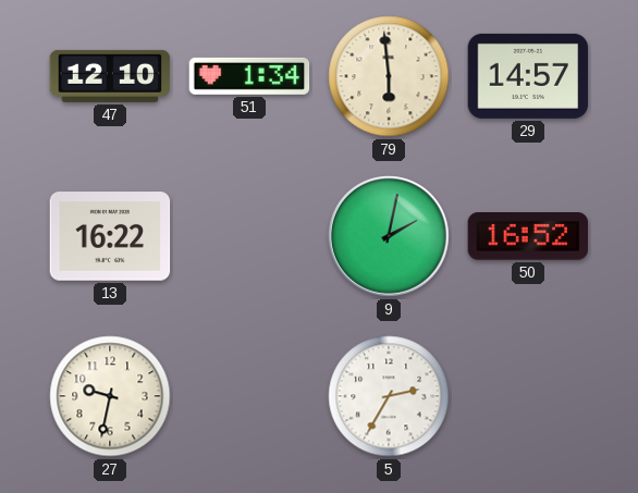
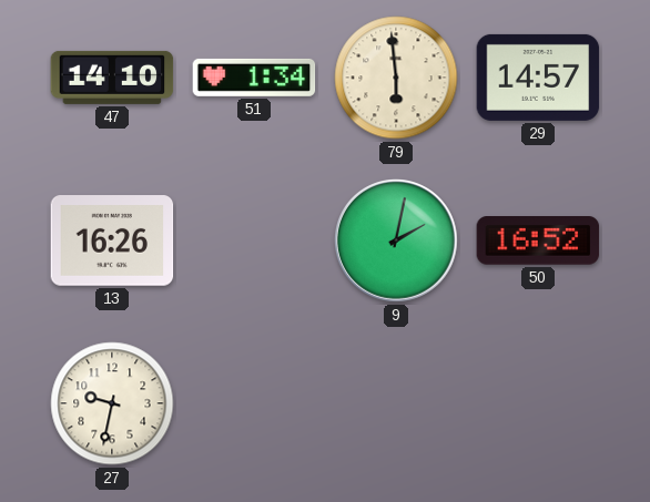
47: 12:10 -> 14:10 (112, 78)
13: 16:22 -> 16:26 (112, 240)
5: 2:35 -> none (389, 396)
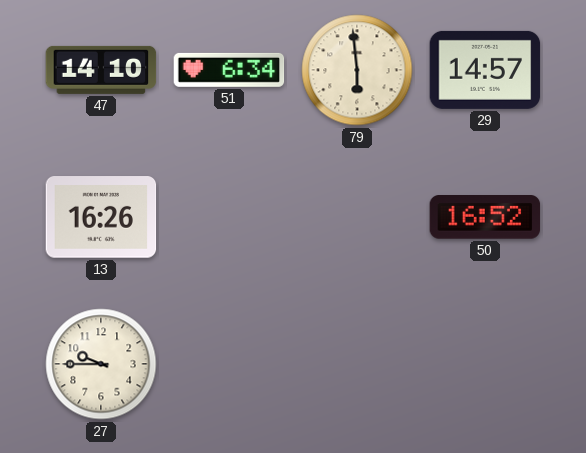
51: 1:34 -> 6:34 (229, 70)
9: 2:02 -> none (397, 242)
27: 9:32 -> 9:45 (101, 364)
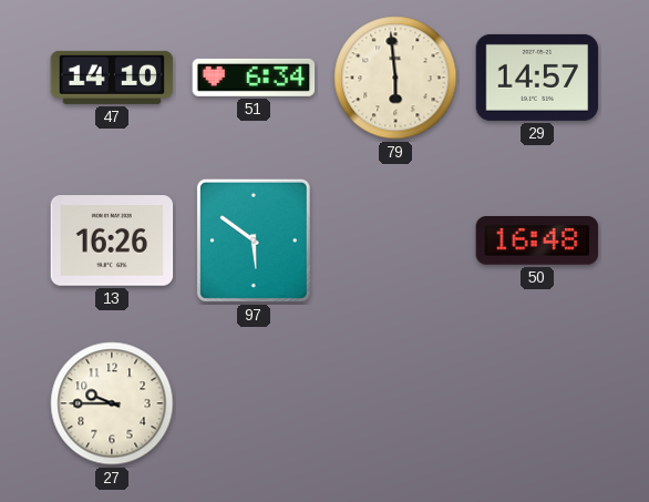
97: none -> 5:51 (254, 240)
50: 16:52 -> 16:48 (537, 240)
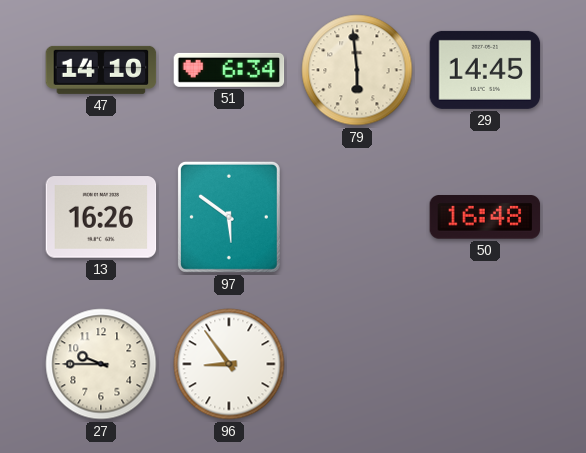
29: 14:57 -> 14:45 (485, 70)
96: none -> 8:54 (229, 364)
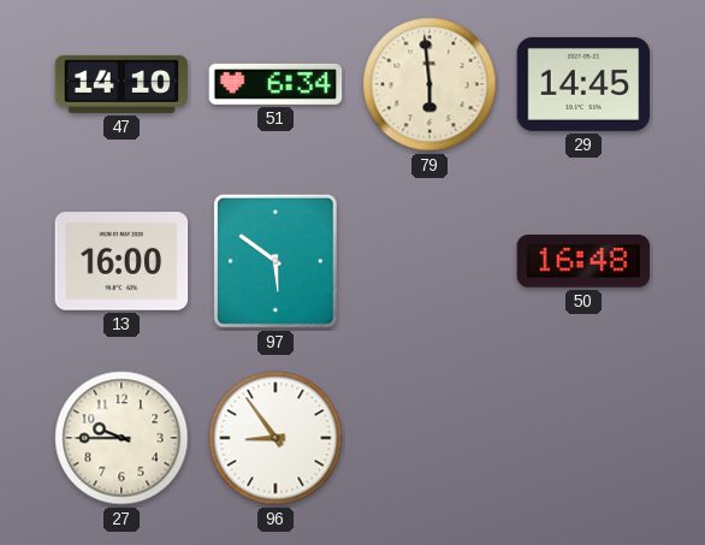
13: 16:26 -> 16:00 (122, 261)
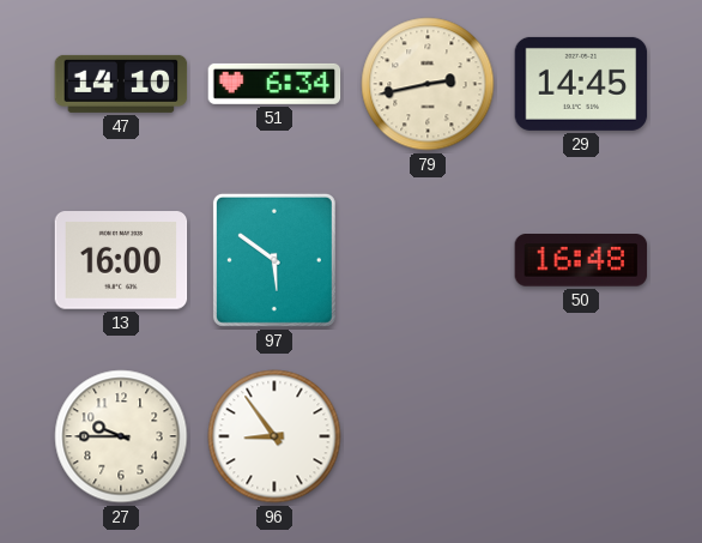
79: 5:59 -> 2:43 (428, 84)
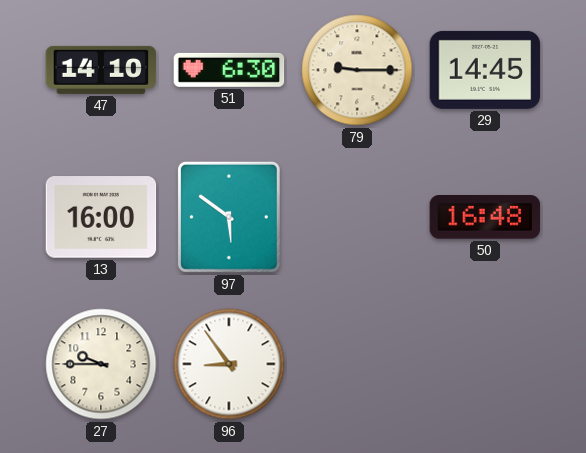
51: 6:34 -> 6:30 (229, 70)
79: 2:43 -> 9:15 (357, 70)
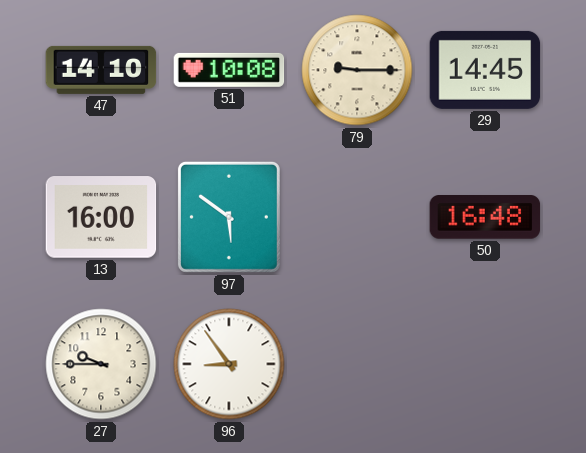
51: 6:30 -> 10:08 (229, 70)
